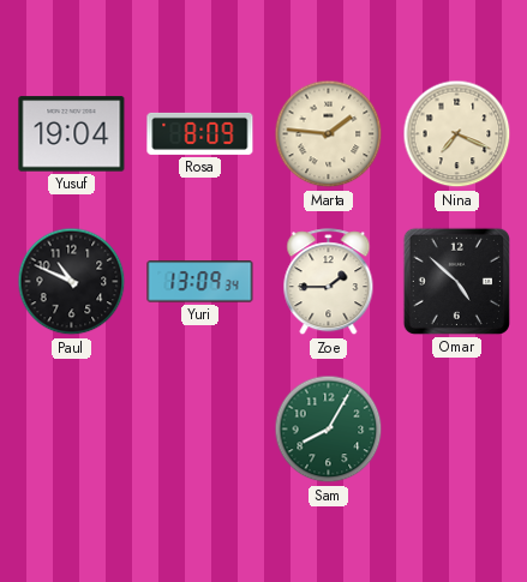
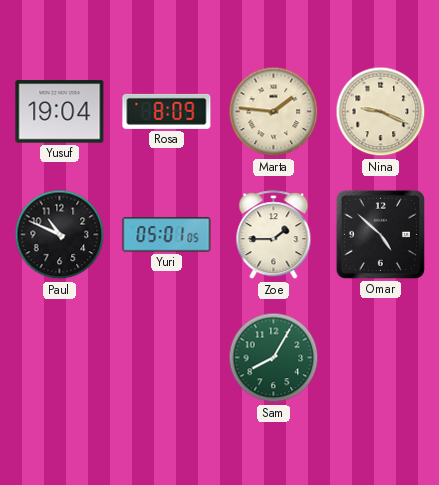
Nina: 7:19 -> 9:19 (381, 112)
Yuri: 13:09 -> 05:01 (167, 235)
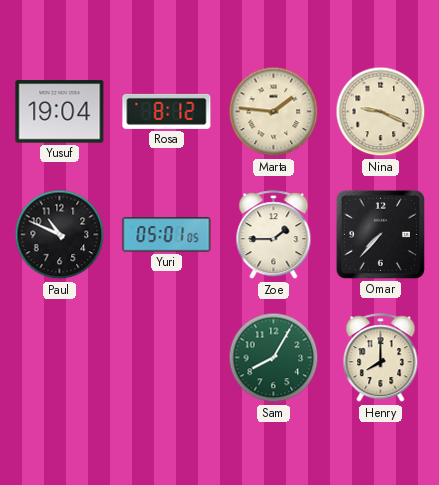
Rosa: 8:09 -> 8:12 (167, 111)
Omar: 4:52 -> 7:37 (380, 234)
Henry: none -> 8:00 (381, 358)
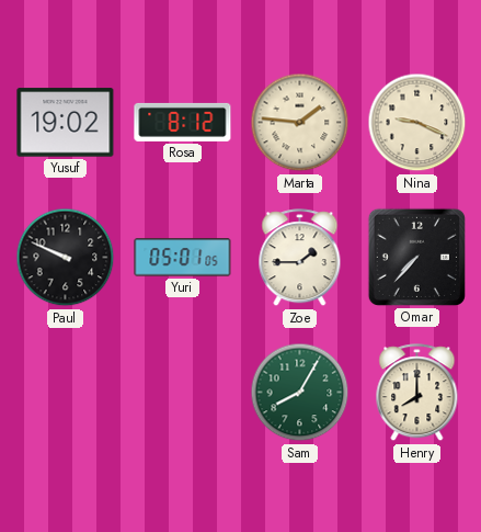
Yusuf: 19:04 -> 19:02 (66, 123)
Paul: 10:49 -> 9:49 (66, 258)
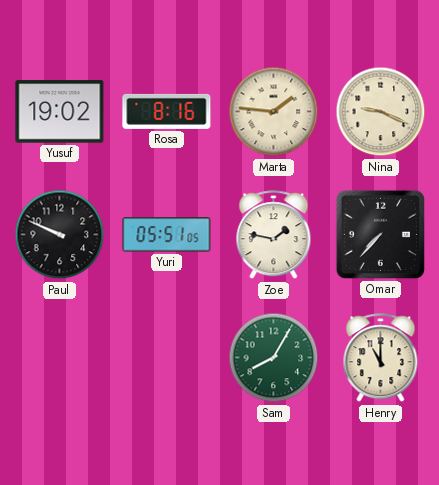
Rosa: 8:12 -> 8:16 (167, 111)
Yuri: 05:01 -> 05:51 (167, 235)
Zoe: 1:45 -> 1:47 (274, 235)
Henry: 8:00 -> 11:00 (381, 358)
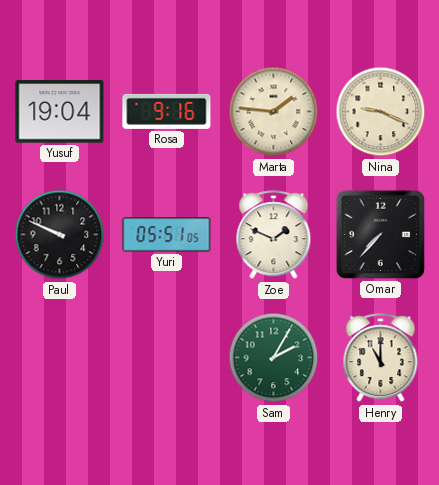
Yusuf: 19:02 -> 19:04 (60, 112)
Rosa: 8:16 -> 9:16 (167, 111)
Zoe: 1:47 -> 1:49 (274, 235)
Sam: 8:05 -> 2:05 (274, 358)
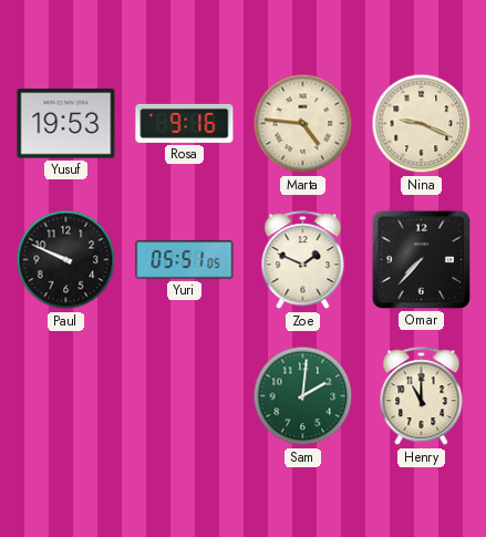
Yusuf: 19:04 -> 19:53 (66, 124)
Marta: 1:46 -> 4:46 (303, 124)
Sam: 2:05 -> 2:01 (303, 396)
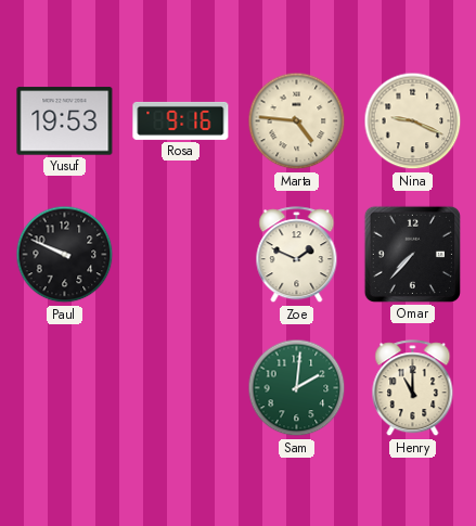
Yuri: 05:51 -> none (185, 260)
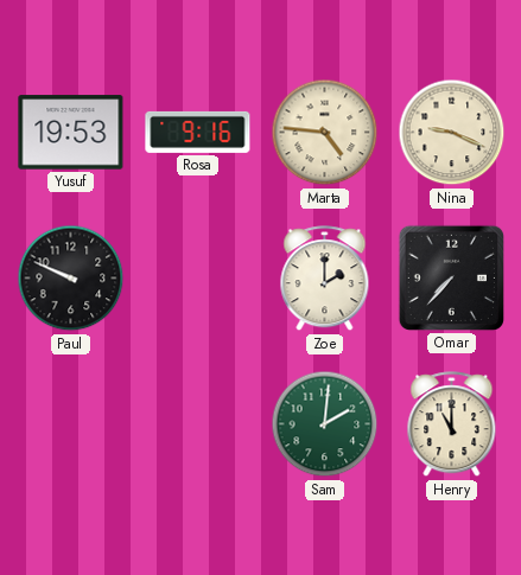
Zoe: 1:49 -> 2:00 (325, 279)
